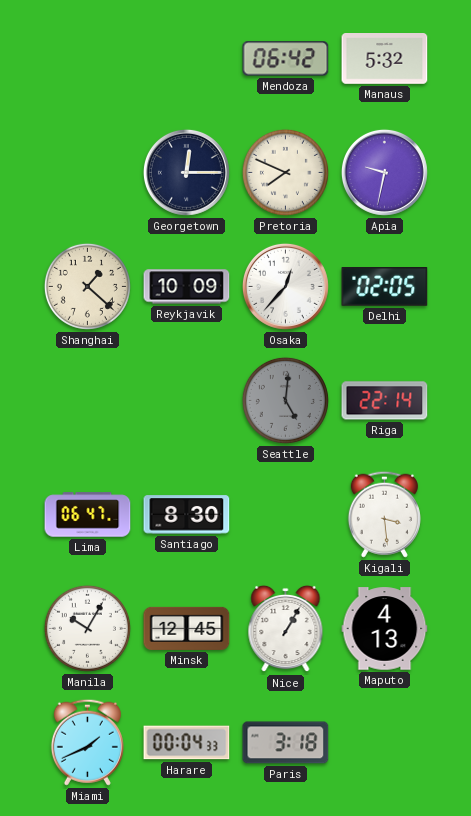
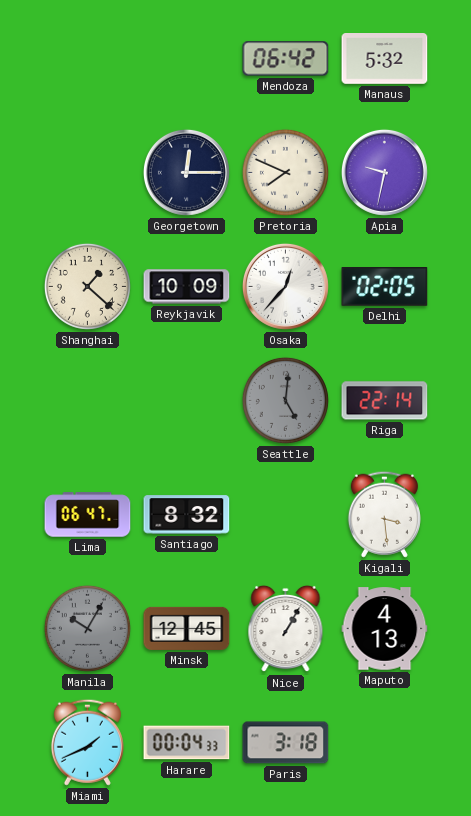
Santiago: 8:30 -> 8:32 (187, 515)
Manila dial: white -> grey (87, 628)
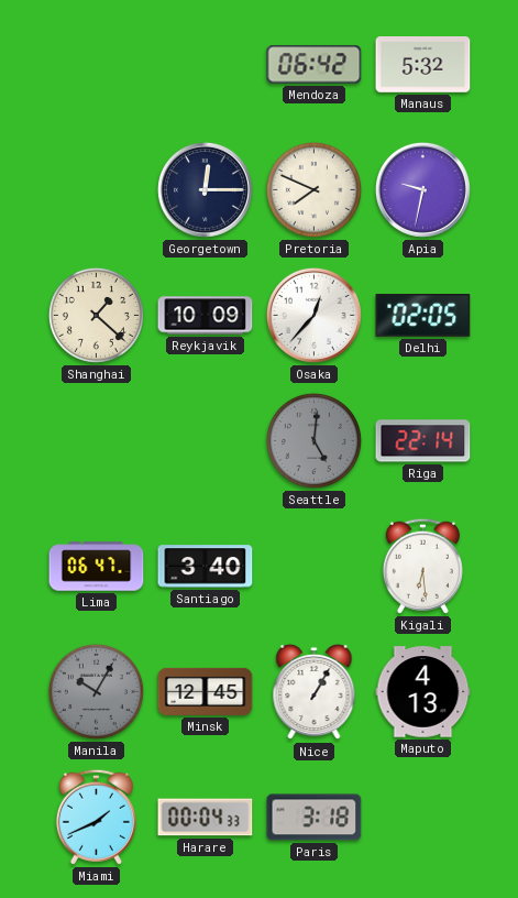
Santiago: 8:32 -> 3:40 (206, 567)
Kigali: 3:29 -> 6:29 (422, 566)
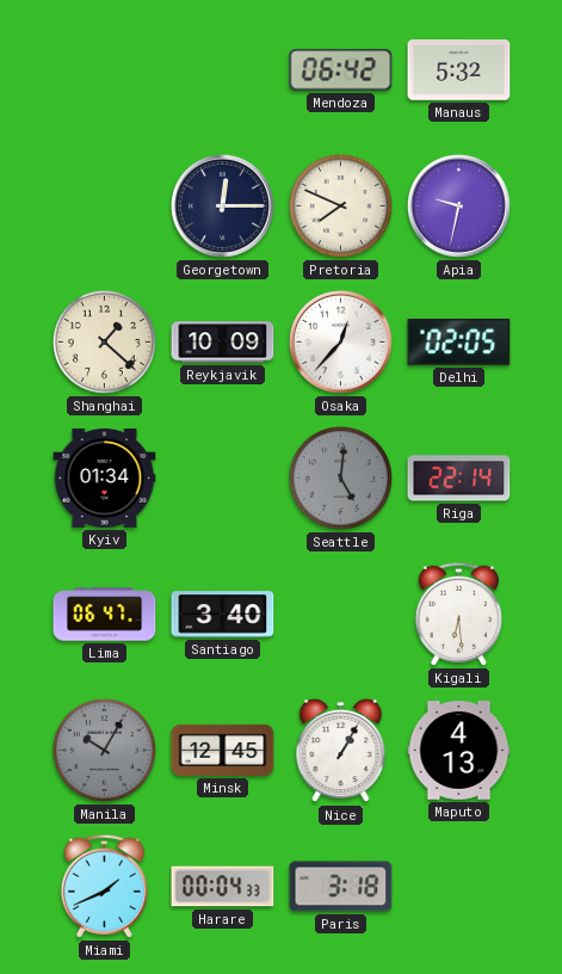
Kyiv: none -> 01:34 (105, 477)
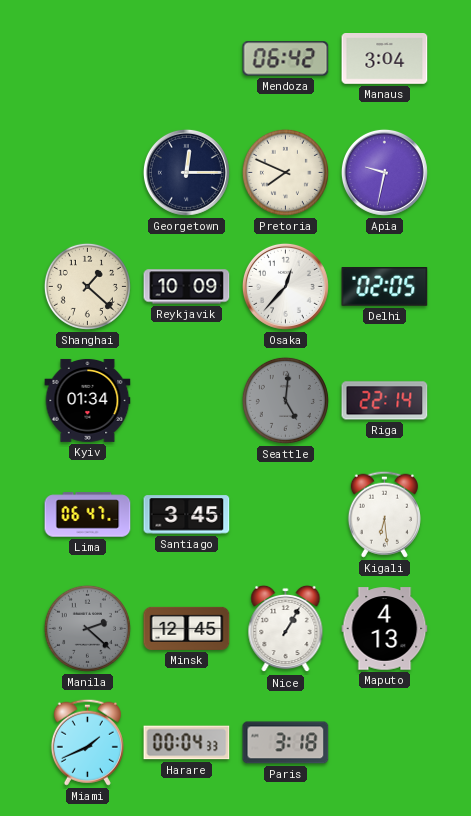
Manaus: 5:32 -> 3:04 (385, 59)
Santiago: 3:40 -> 3:45 (187, 515)
Manila: 10:05 -> 2:22 (87, 628)
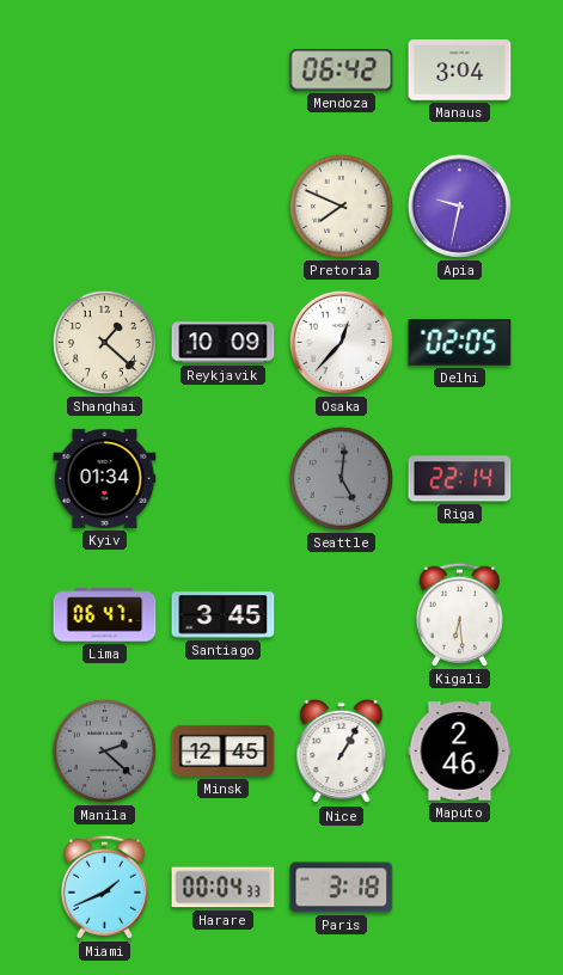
Georgetown: 12:15 -> none (186, 172)
Maputo: 4:13 -> 2:46 (460, 752)
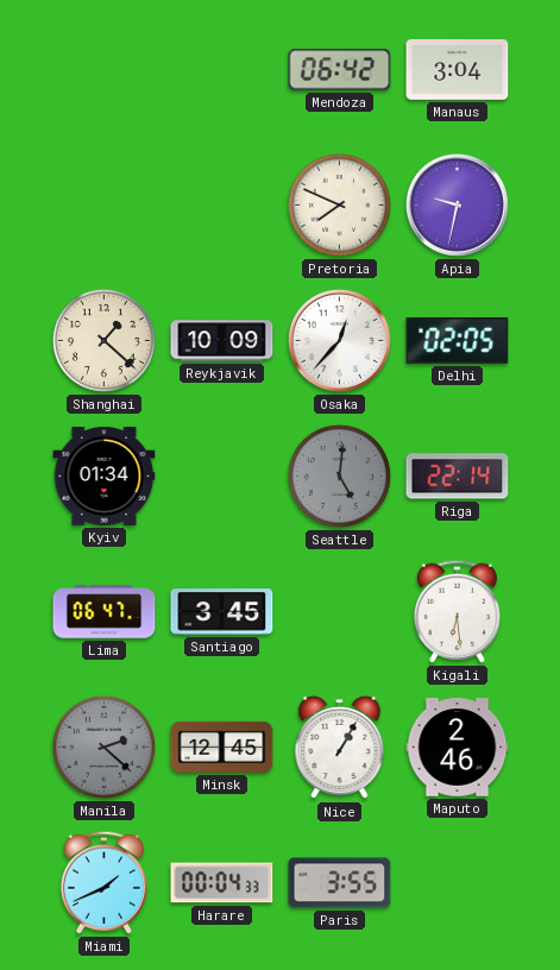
Paris: 3:18 -> 3:55 (340, 883)
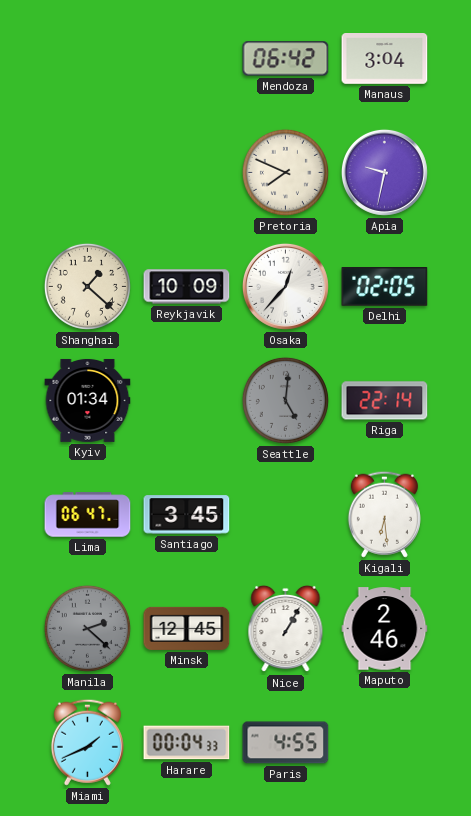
Paris: 3:55 -> 4:55 (286, 743)
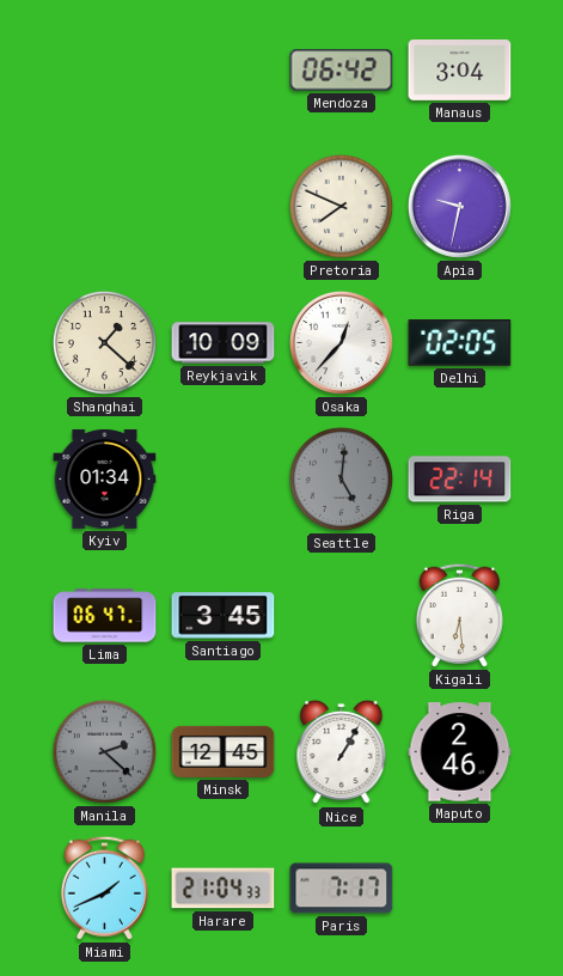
Harare: 00:04 -> 21:04 (224, 889)
Paris: 4:55 -> 7:17 (342, 889)
